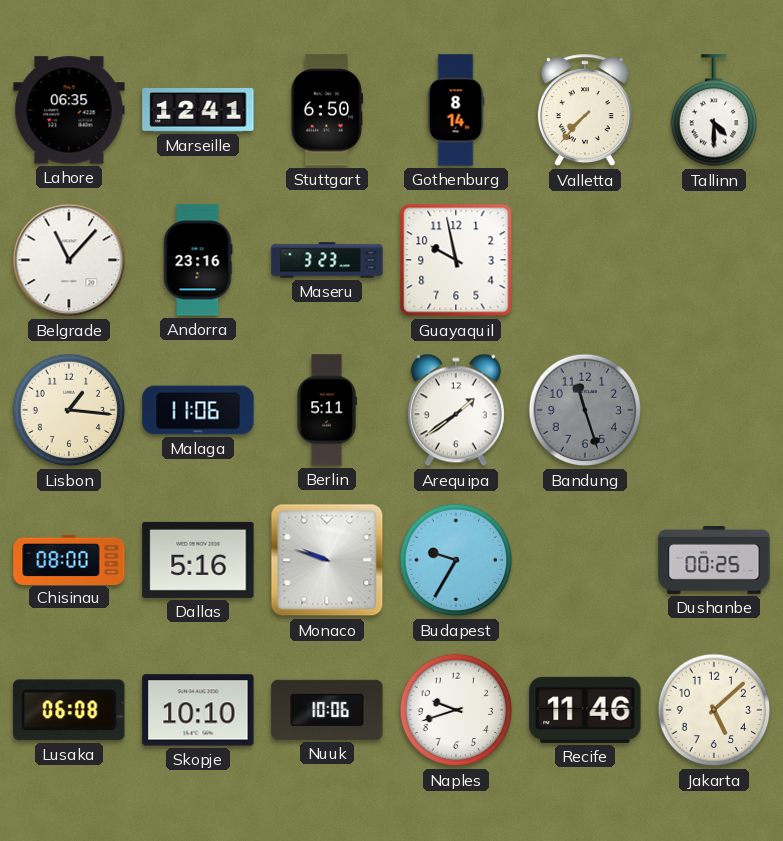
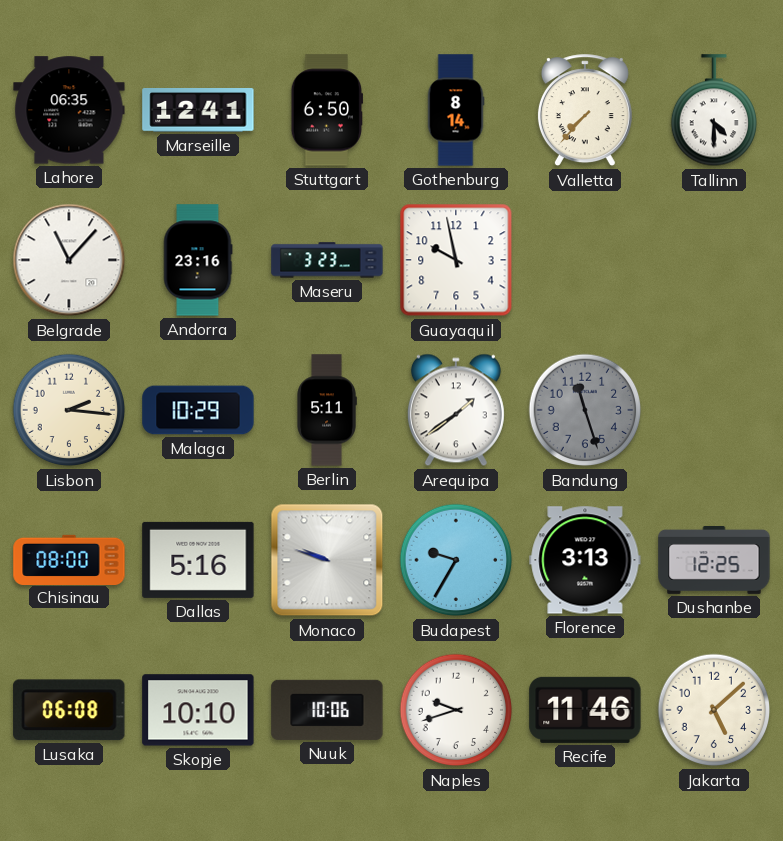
Lisbon: 1:16 -> 2:16 (69, 410)
Malaga: 11:06 -> 10:29 (198, 410)
Florence: none -> 3:13 (585, 560)
Dushanbe: 00:25 -> 12:25 (714, 561)
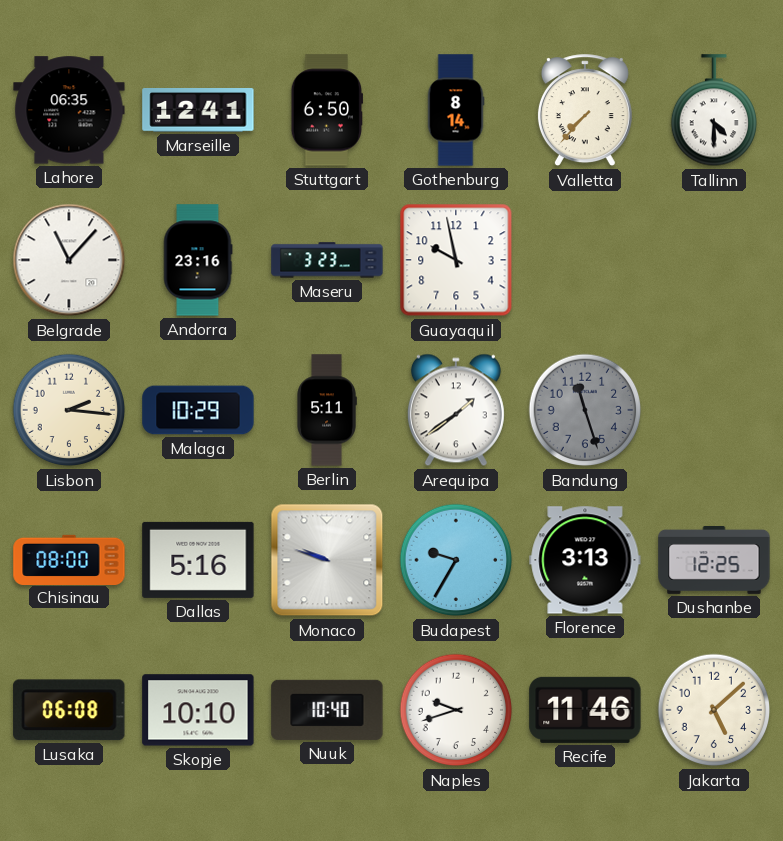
Nuuk: 10:06 -> 10:40 (327, 710)
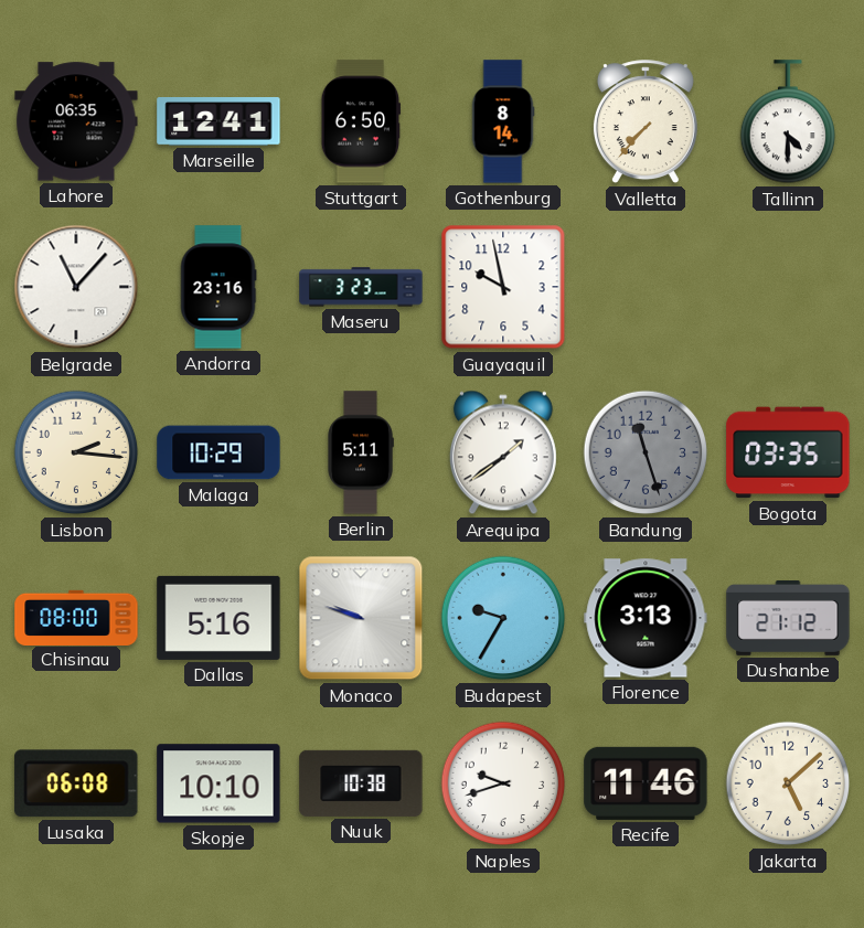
Bogota: none -> 03:35 (788, 452)
Dushanbe: 12:25 -> 21:12 (788, 619)
Nuuk: 10:40 -> 10:38 (361, 783)
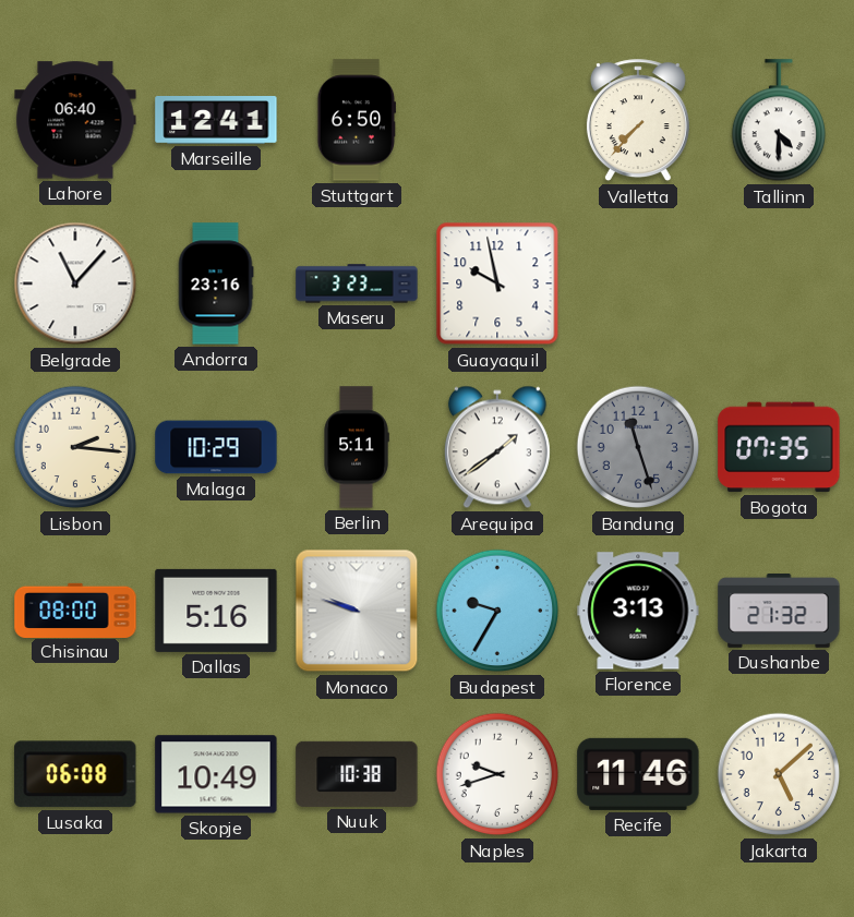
Lahore: 06:35 -> 06:40 (75, 120)
Gothenburg: 8:14 -> none (503, 121)
Bogota: 03:35 -> 07:35 (779, 447)
Dushanbe: 21:12 -> 21:32 (779, 612)
Skopje: 10:10 -> 10:49 (216, 774)
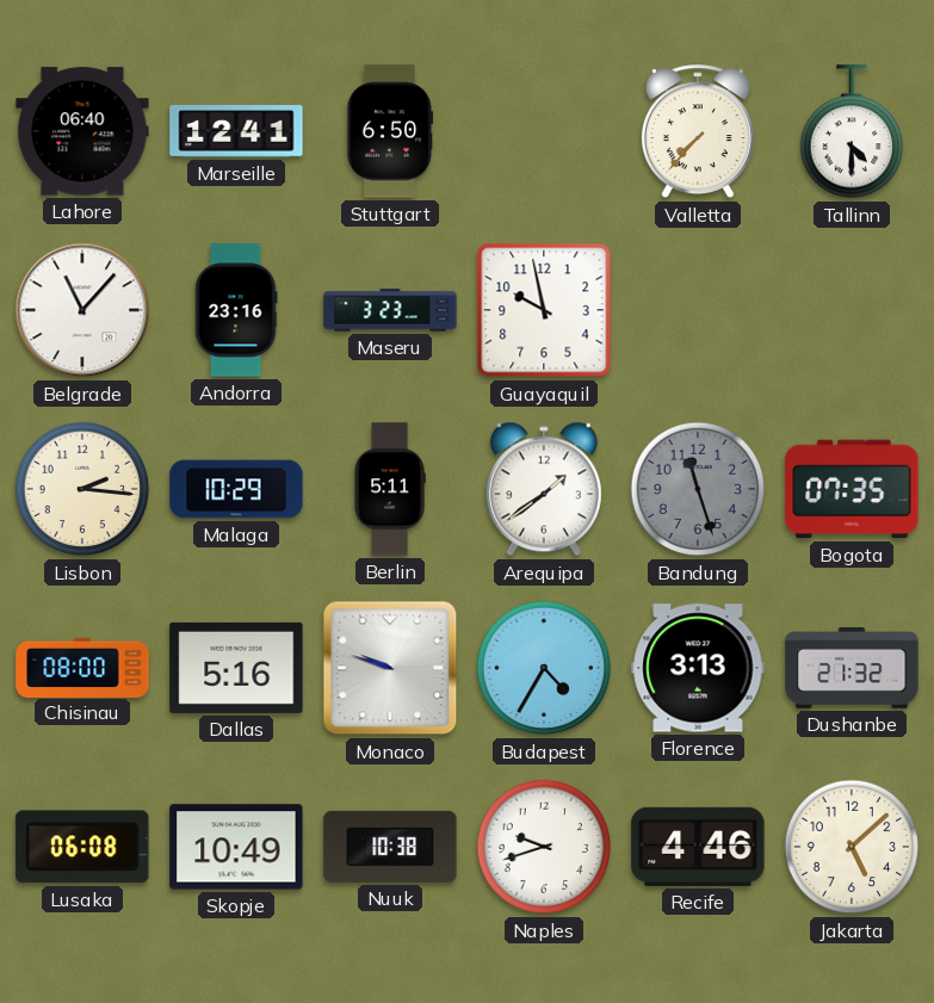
Budapest: 9:35 -> 4:35 (544, 668)
Recife: 11:46 -> 4:46 (698, 847)
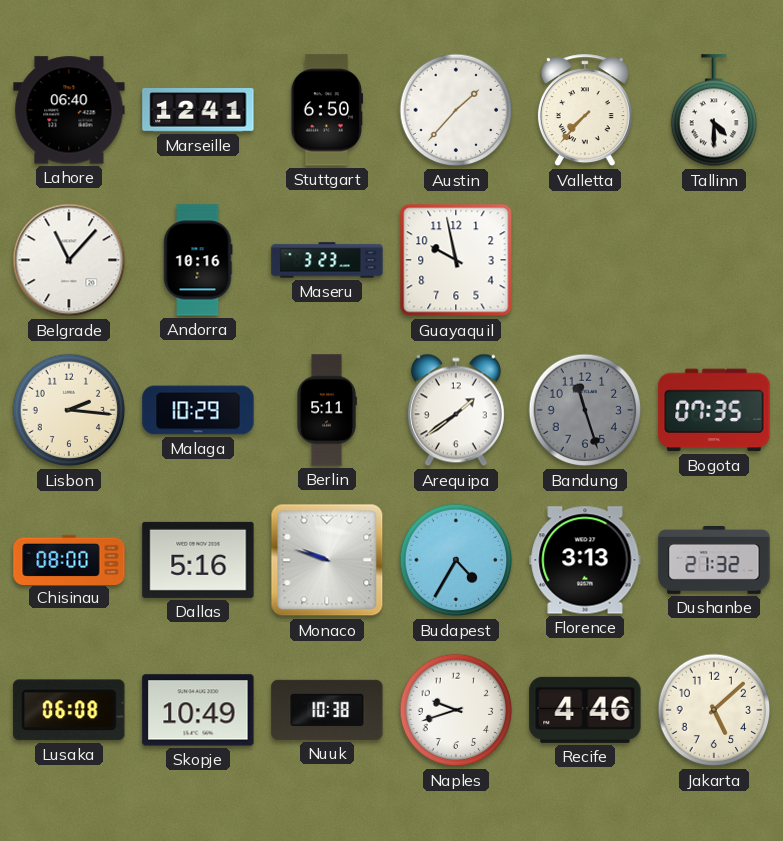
Austin: none -> 1:37 (456, 110)
Andorra: 23:16 -> 10:16 (198, 260)
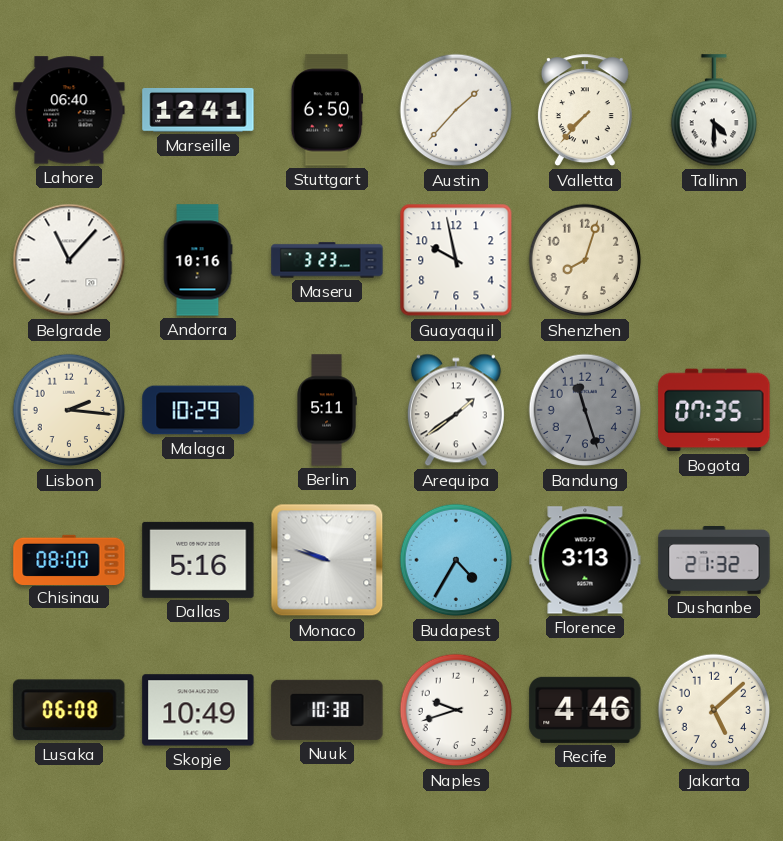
Shenzhen: none -> 8:03 (585, 260)
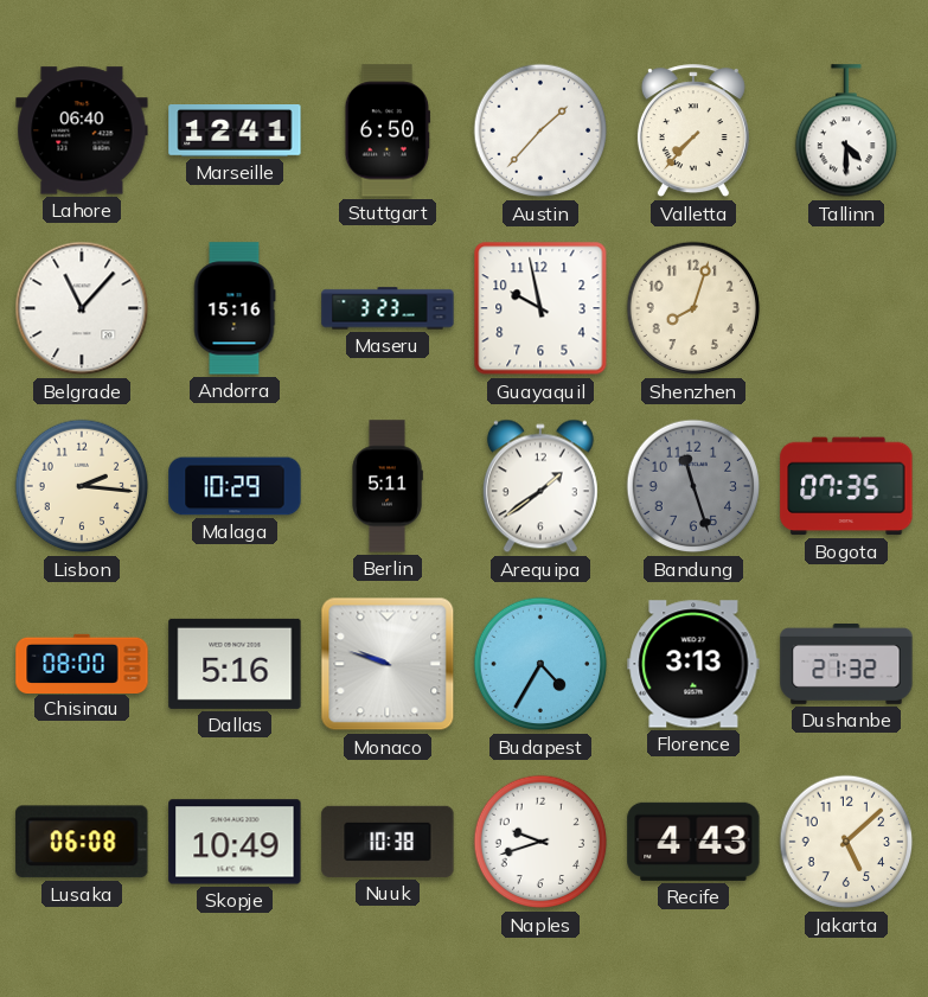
Andorra: 10:16 -> 15:16 (235, 308)
Recife: 4:46 -> 4:43 (693, 842)
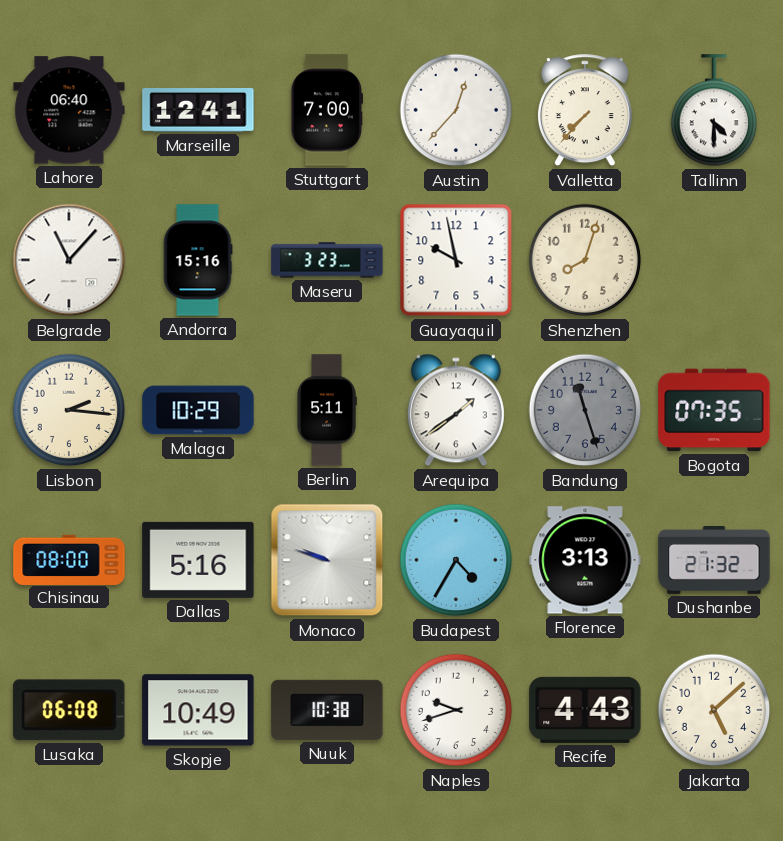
Stuttgart: 6:50 -> 7:00 (326, 110)
Austin: 1:37 -> 12:37 (456, 110)
